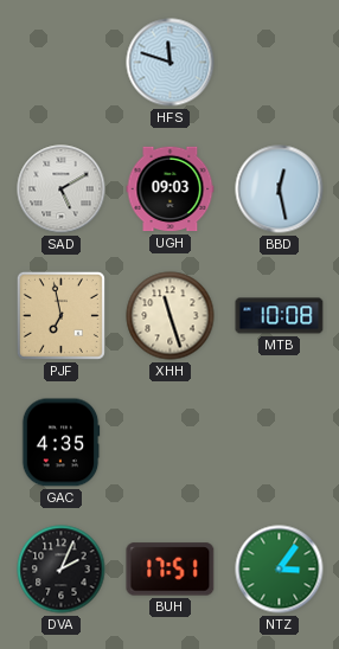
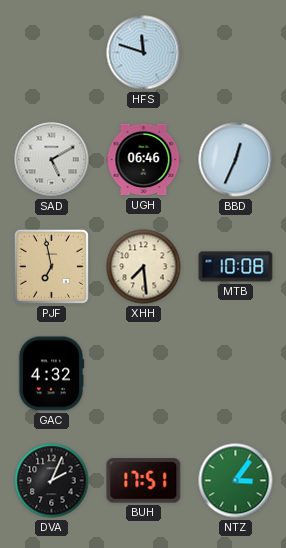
UGH: 09:03 -> 06:46 (144, 160)
BBD: 12:28 -> 12:34 (236, 160)
XHH: 11:27 -> 7:29 (144, 267)
GAC: 4:35 -> 4:32 (51, 374)
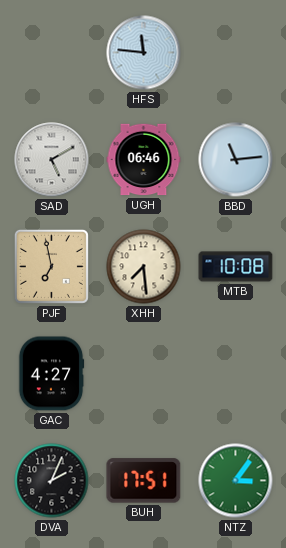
HFS: 11:48 -> 11:46 (144, 53)
BBD: 12:34 -> 11:14 (236, 160)
GAC: 4:32 -> 4:27 (51, 374)
